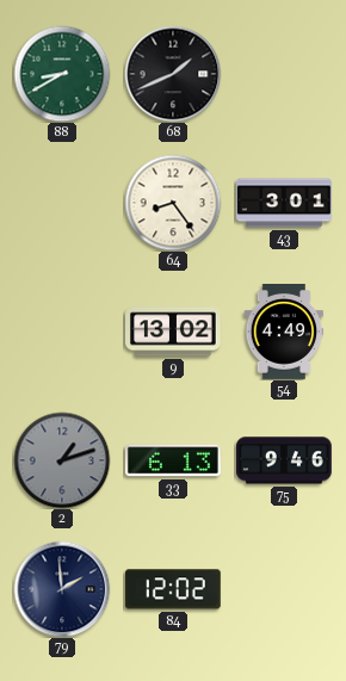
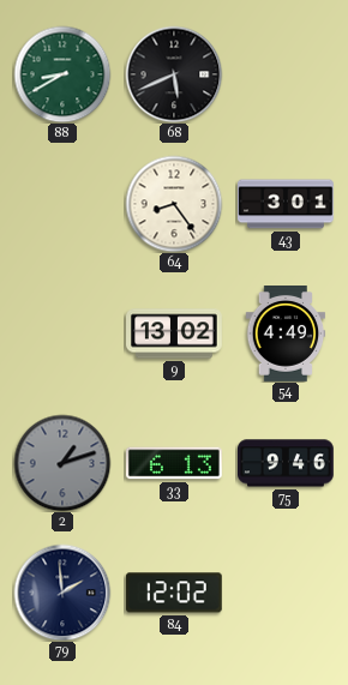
68: 1:41 -> 5:41 (174, 74)
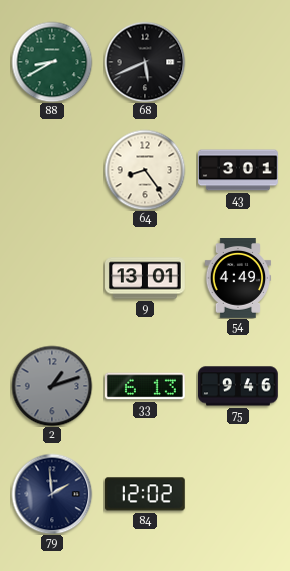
9: 13:02 -> 13:01 (146, 278)
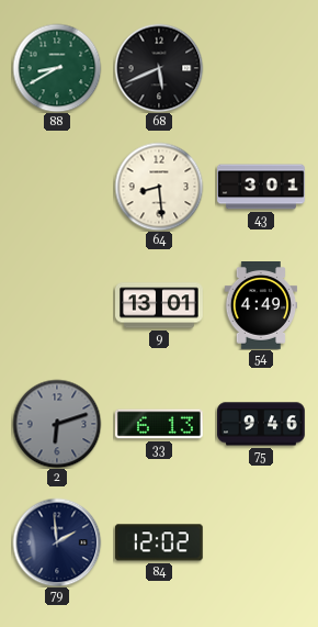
64: 8:24 -> 8:29 (159, 187)
2: 1:12 -> 6:12 (57, 424)
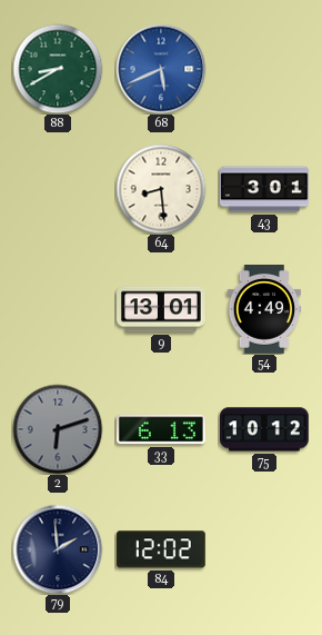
68 dial: black -> blue (161, 69)
75: 9:46 -> 10:12 (265, 429)
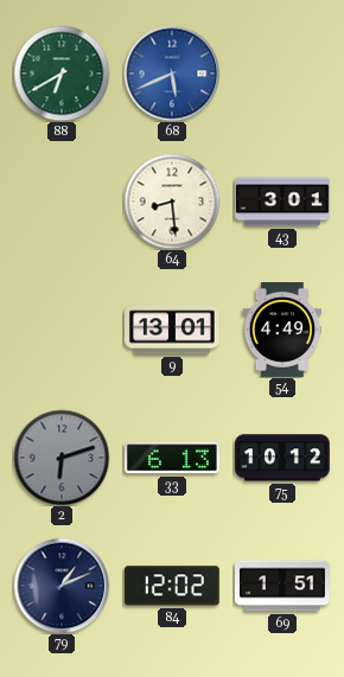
88: 8:40 -> 6:40 (62, 74)
79: 1:59 -> 1:11 (62, 586)
69: none -> 1:51 (284, 586)
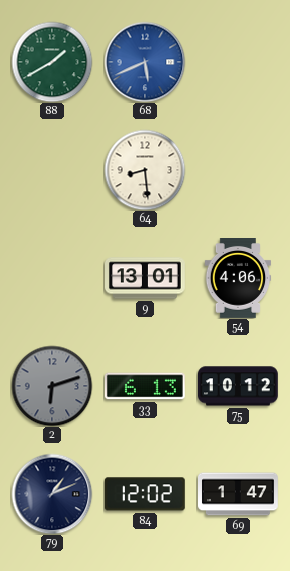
88: 6:40 -> 1:40 (52, 62)
43: 3:01 -> none (284, 202)
54: 4:49 -> 4:06 (238, 279)
69: 1:51 -> 1:47 (239, 494)
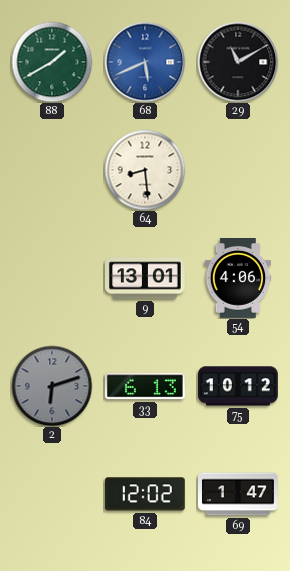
29: none -> 11:10 (238, 62)
79: 1:11 -> none (52, 494)
